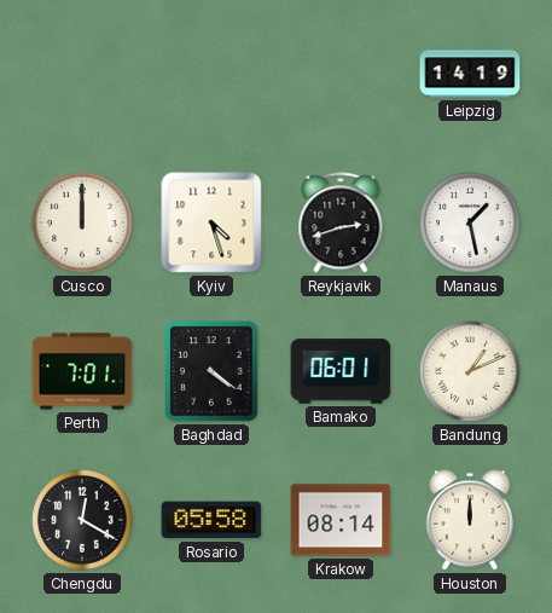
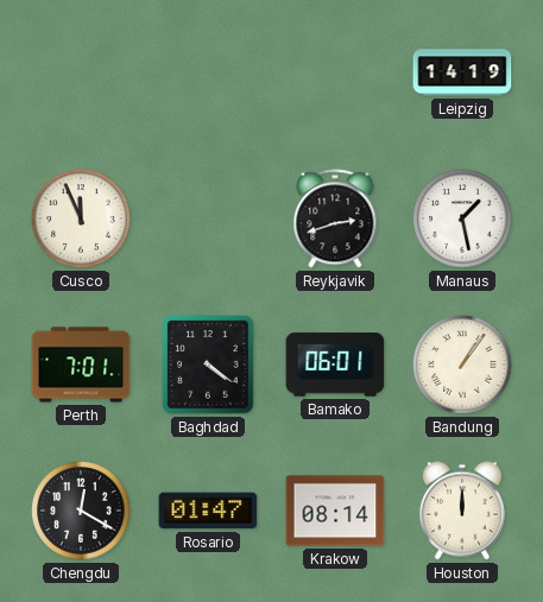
Cusco: 12:00 -> 11:56 (81, 218)
Kyiv: 4:27 -> none (211, 222)
Bandung: 1:11 -> 1:06 (462, 365)
Rosario: 05:58 -> 01:47 (208, 511)
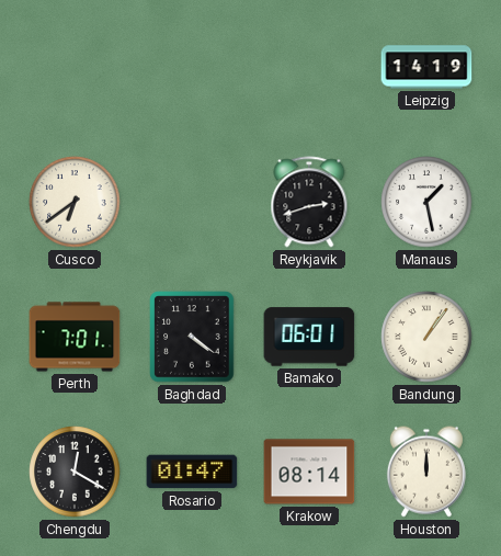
Cusco: 11:56 -> 6:39 (75, 202)
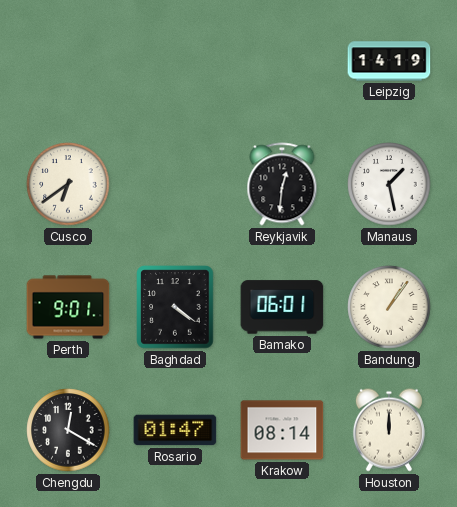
Reykjavik: 2:42 -> 12:31 (282, 184)
Perth: 7:01 -> 9:01 (68, 307)
